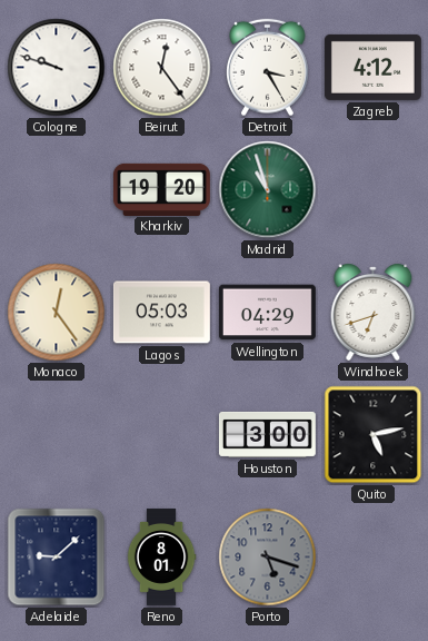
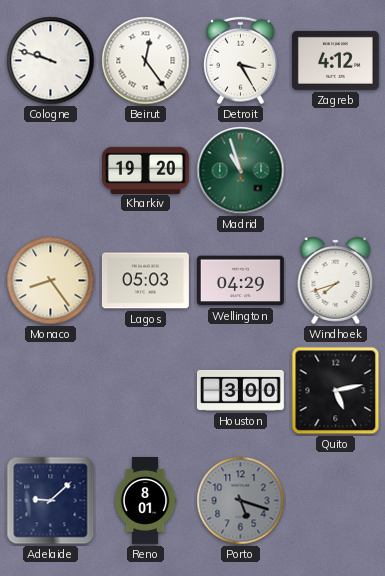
Monaco: 12:24 -> 8:24 (51, 281)
Windhoek: 6:42 -> 7:42 (336, 280)
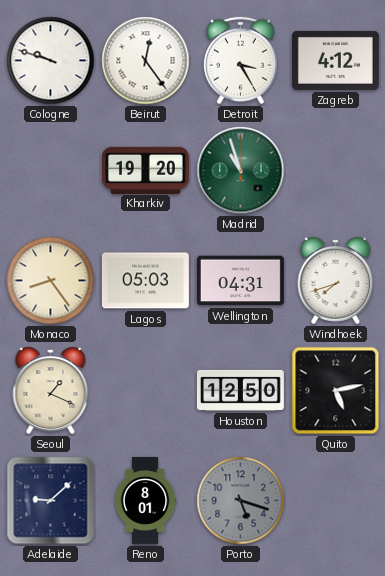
Wellington: 04:29 -> 04:31 (240, 281)
Seoul: none -> 1:19 (51, 390)
Houston: 3:00 -> 12:50 (240, 390)
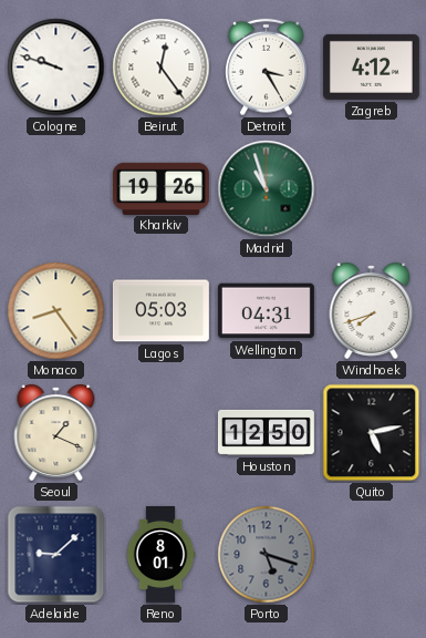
Kharkiv: 19:20 -> 19:26 (160, 188)
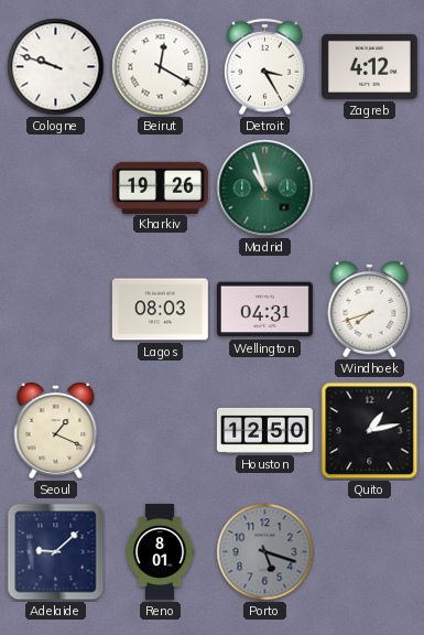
Beirut: 12:24 -> 12:20 (161, 67)
Monaco: 8:24 -> none (56, 311)
Lagos: 05:03 -> 08:03 (160, 310)
Quito: 5:13 -> 1:13 (370, 431)
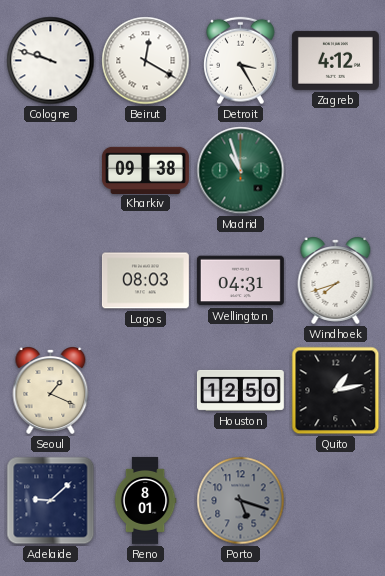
Kharkiv: 19:26 -> 09:38 (145, 170)
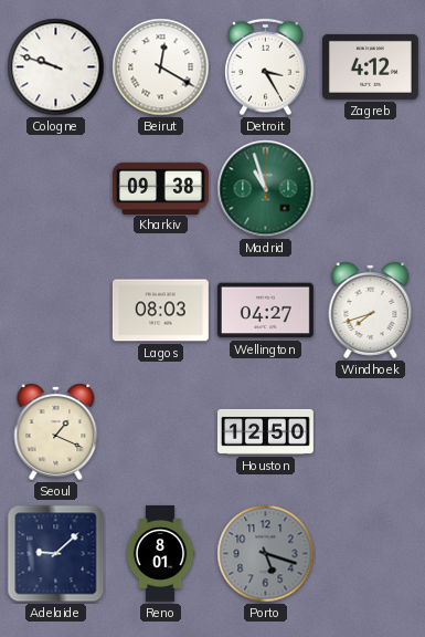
Wellington: 04:31 -> 04:27 (265, 311)
Quito: 1:13 -> none (336, 391)
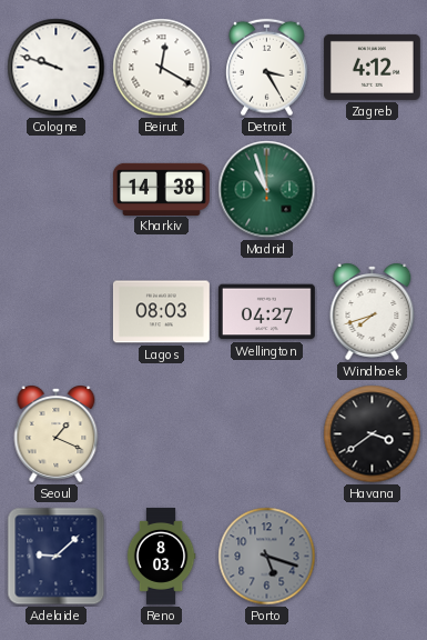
Kharkiv: 09:38 -> 14:38 (161, 189)
Houston: 12:50 -> none (265, 431)
Havana: none -> 3:39 (373, 434)
Reno: 8:01 -> 8:03 (161, 556)
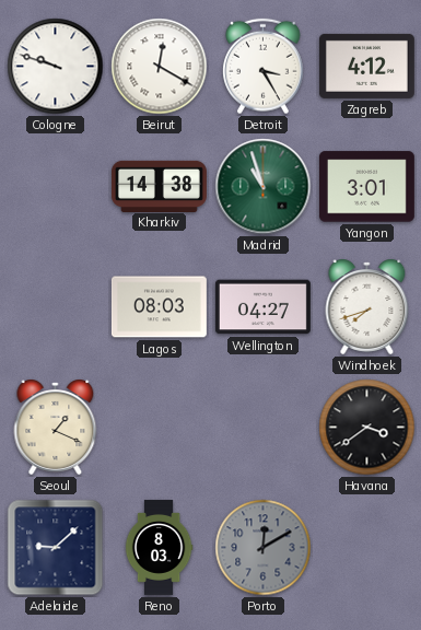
Yangon: none -> 3:01 (366, 187)
Porto: 5:18 -> 12:10 (264, 548)
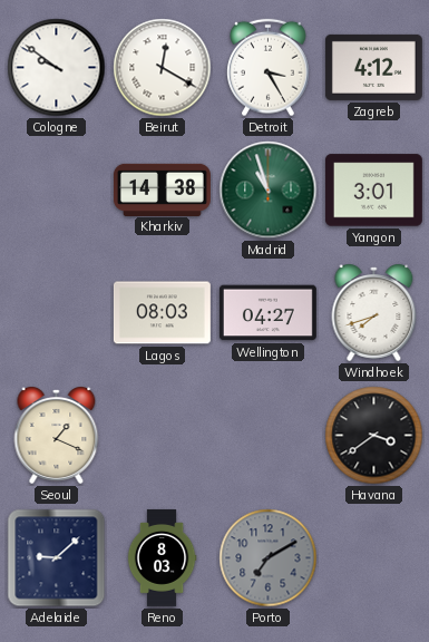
Cologne: 9:48 -> 9:51 (57, 68)
Porto: 12:10 -> 7:10 (269, 558)
